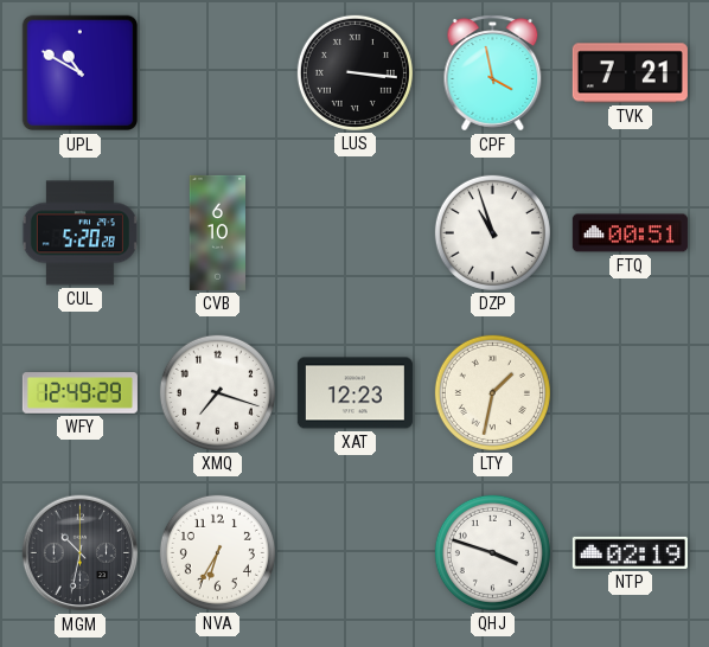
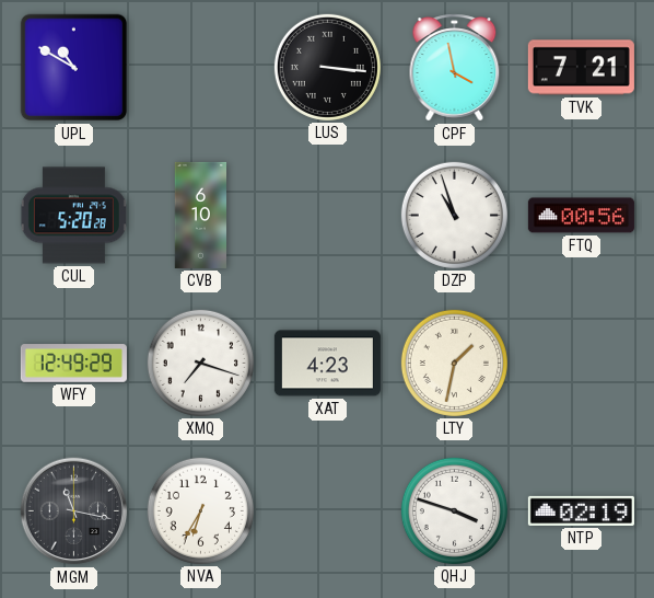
FTQ: 00:51 -> 00:56 (581, 216)
XAT: 12:23 -> 4:23 (327, 364)
MGM: 10:32 -> 11:17 (74, 511)
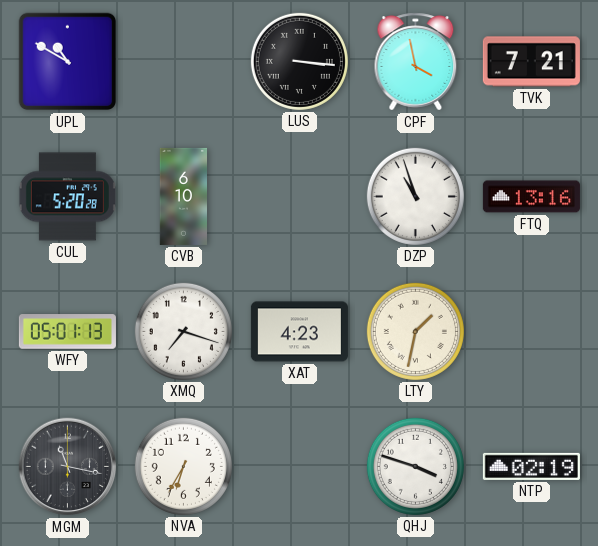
FTQ: 00:56 -> 13:16 (531, 197)
WFY: 12:49 -> 05:01 (67, 332)
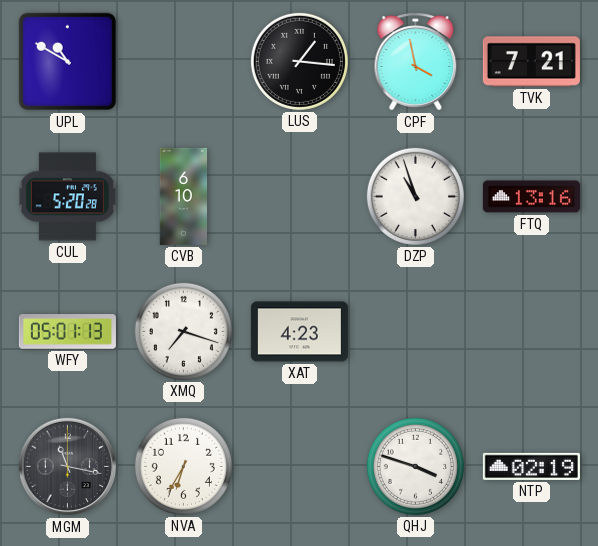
LUS: 3:16 -> 1:16 (299, 61)
LTY: 1:32 -> none (415, 331)
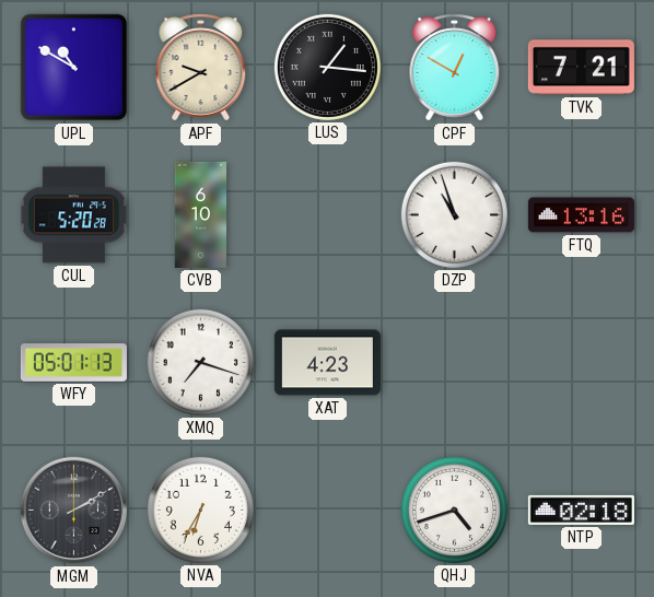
APF: none -> 9:40 (201, 68)
CPF: 3:58 -> 12:50 (455, 68)
MGM: 11:17 -> 2:10 (74, 511)
QHJ: 3:48 -> 4:42 (454, 510)
NTP: 02:19 -> 02:18 (581, 510)
